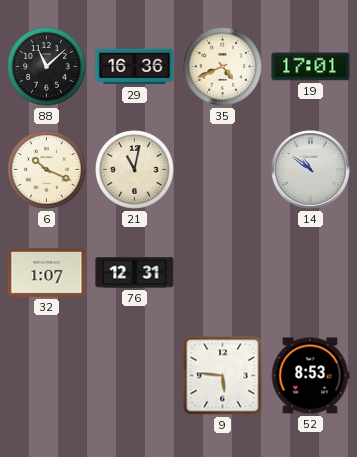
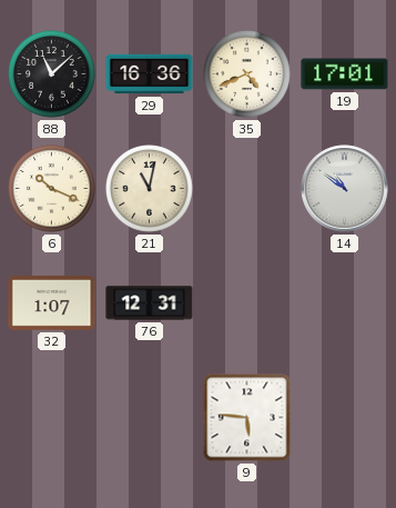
52: 8:53 -> none (310, 376)
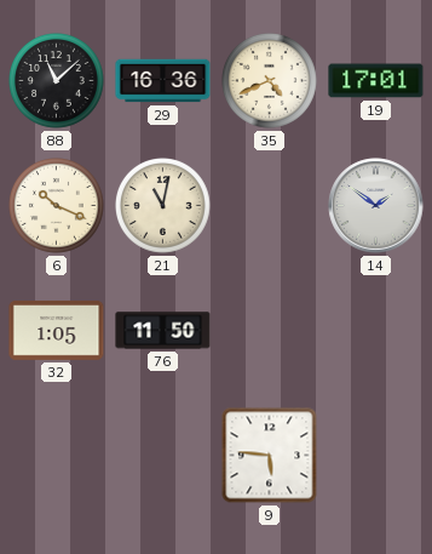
14: 10:51 -> 1:51 (376, 206)
32: 1:07 -> 1:05 (57, 330)
76: 12:31 -> 11:50 (163, 331)
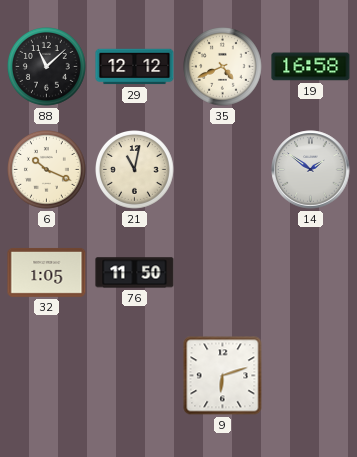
29: 16:36 -> 12:12 (135, 67)
19: 17:01 -> 16:58 (311, 67)
9: 5:46 -> 6:12 (223, 376)
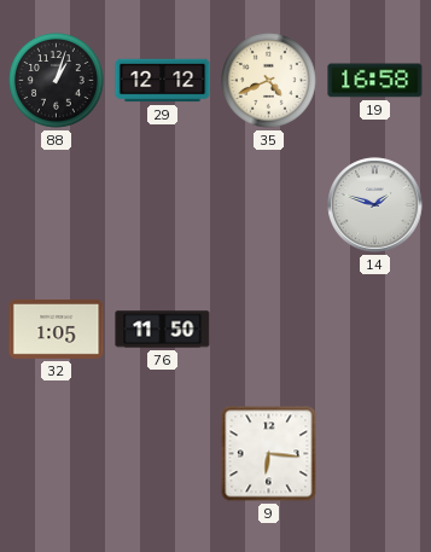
88: 11:08 -> 1:03 (57, 81)
6: 10:19 -> none (47, 170)
21: 11:02 -> none (135, 170)
14: 1:51 -> 1:48 (375, 205)
9: 6:12 -> 6:16 (269, 454)
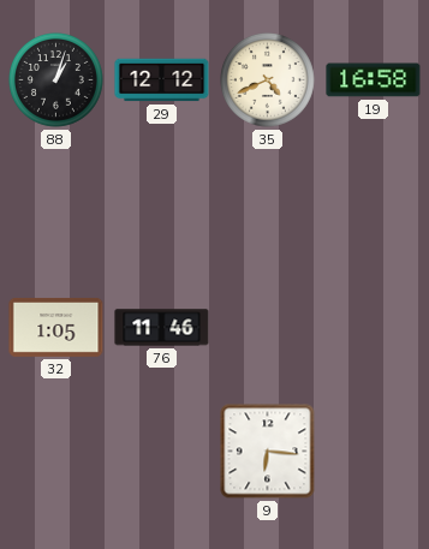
14: 1:48 -> none (375, 205)
76: 11:50 -> 11:46 (162, 328)
